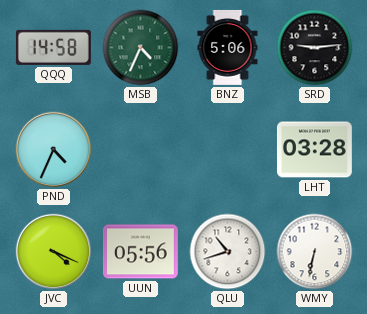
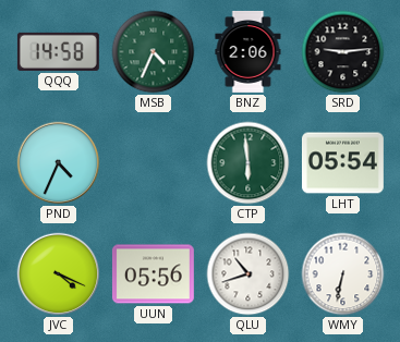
BNZ: 5:06 -> 2:06 (249, 51)
CTP: none -> 5:59 (249, 163)
LHT: 03:28 -> 05:54 (342, 163)
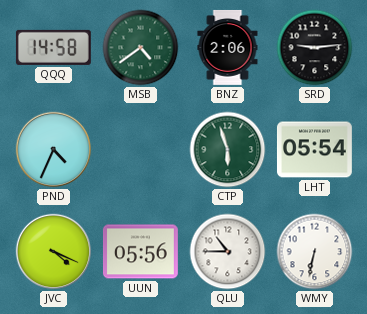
MSB: 4:34 -> 4:39 (141, 48)
CTP: 5:59 -> 5:57 (228, 150)
QLU: 10:42 -> 10:45 (228, 252)
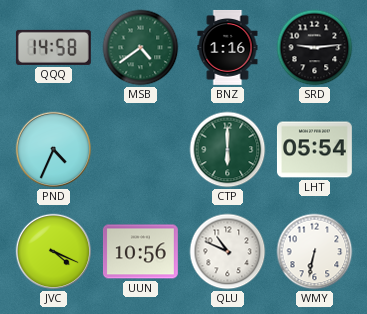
BNZ: 2:06 -> 1:16 (228, 47)
CTP: 5:57 -> 6:00 (228, 150)
UUN: 05:56 -> 10:56 (140, 252)
QLU: 10:45 -> 10:49 (228, 252)
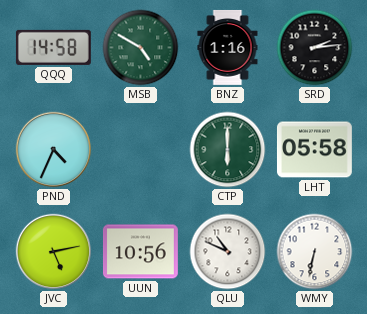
MSB: 4:39 -> 4:50 (141, 48)
SRD: 9:14 -> 2:14 (315, 48)
LHT: 05:54 -> 05:58 (314, 150)
JVC: 4:19 -> 5:13 (54, 252)
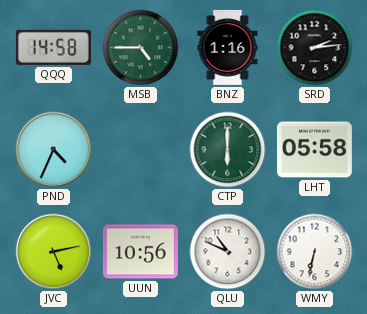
MSB: 4:50 -> 4:45 (141, 48)
